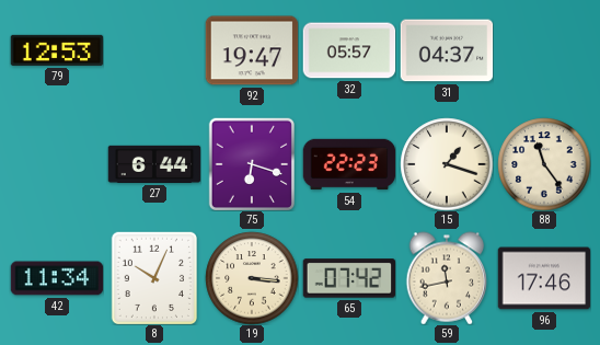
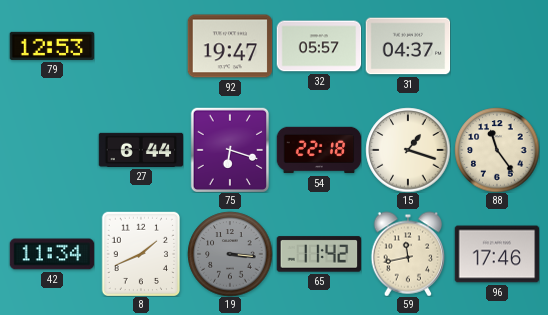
54: 22:23 -> 22:18 (319, 150)
8: 10:04 -> 1:41 (140, 254)
19 dial: cream -> grey (230, 254)
65: 07:42 -> 11:42 (319, 254)
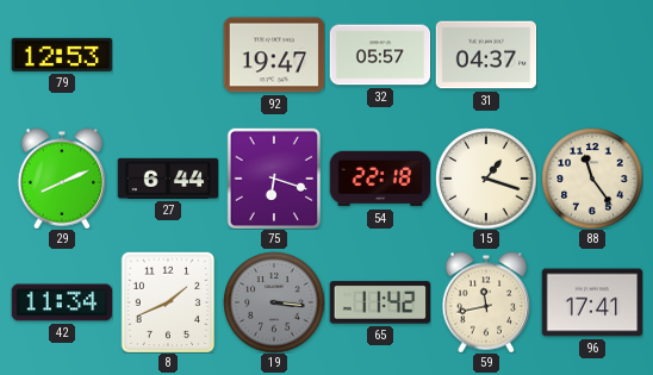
29: none -> 8:11 (62, 179)
96: 17:46 -> 17:41 (592, 302)
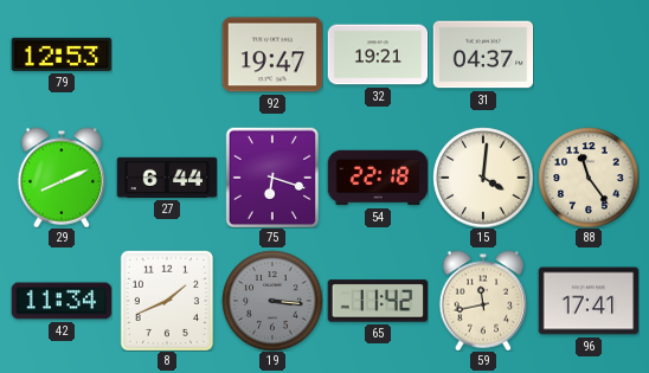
32: 05:57 -> 19:21 (378, 54)
15: 1:18 -> 4:01 (483, 178)
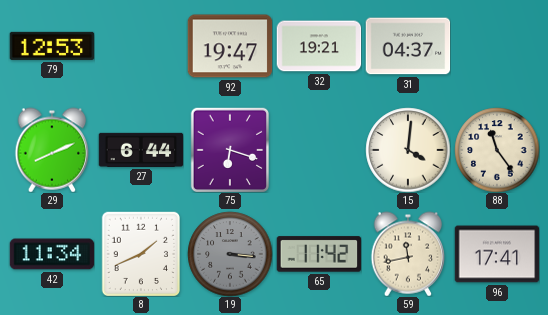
54: 22:18 -> none (378, 178)
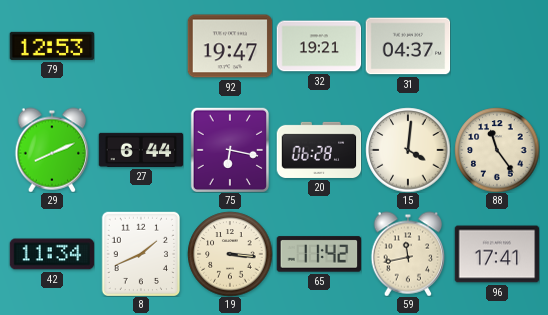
75: 6:18 -> 6:17 (229, 150)
20: none -> 06:28 (319, 150)
19 dial: grey -> cream (230, 254)
